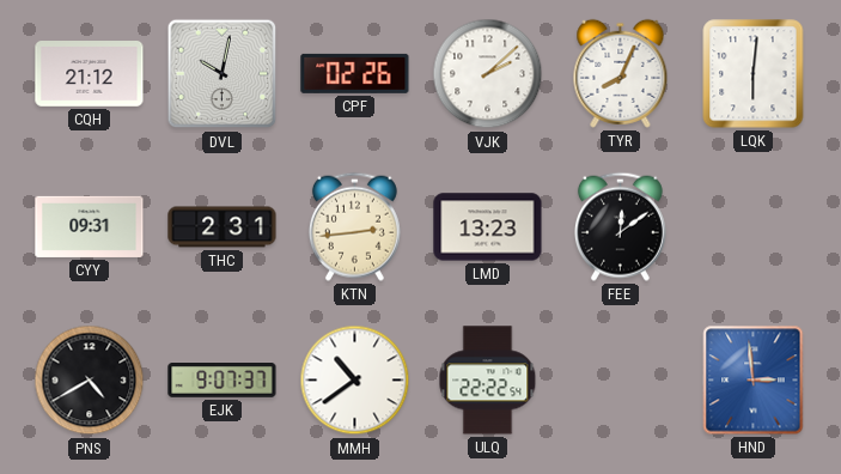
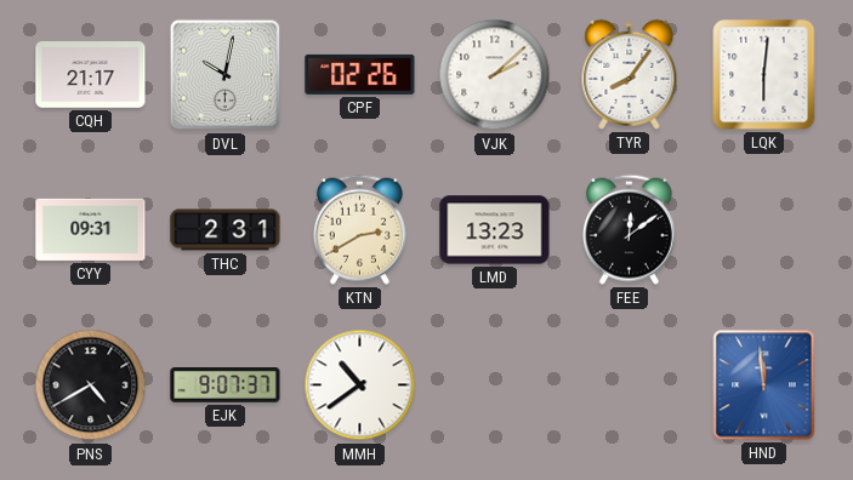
CQH: 21:12 -> 21:17 (91, 75)
TYR: 8:04 -> 8:06 (630, 74)
KTN: 2:44 -> 2:40 (359, 229)
ULQ: 22:22 -> none (488, 381)
HND: 2:59 -> 11:59 (764, 385)
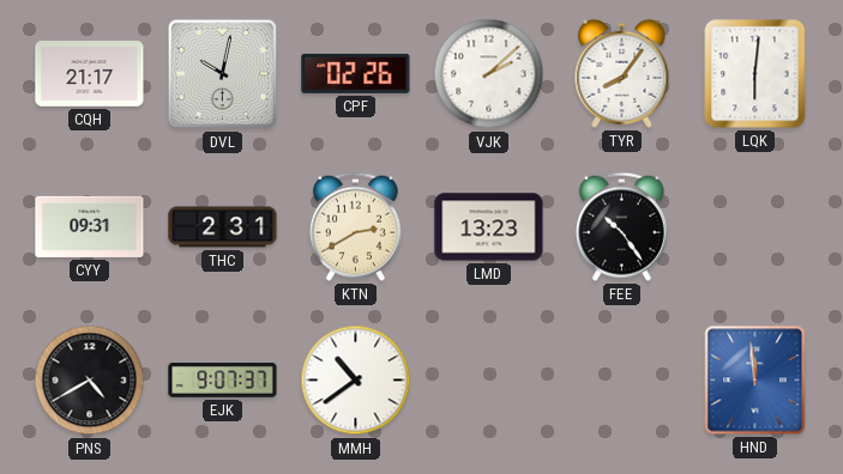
FEE: 12:09 -> 10:24 (621, 226)
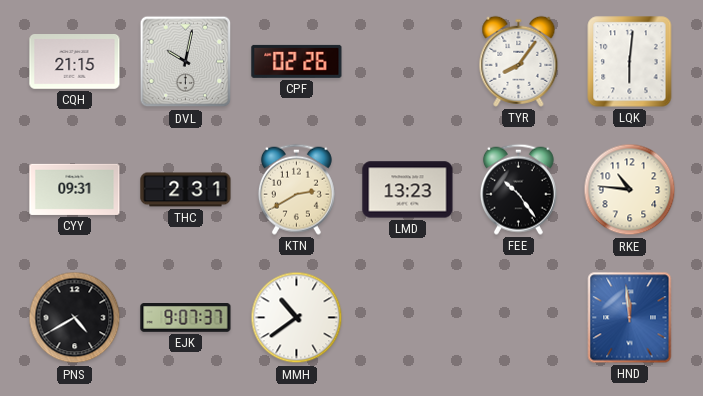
CQH: 21:17 -> 21:15 (75, 62)
VJK: 2:08 -> none (489, 74)
RKE: none -> 10:46 (630, 190)
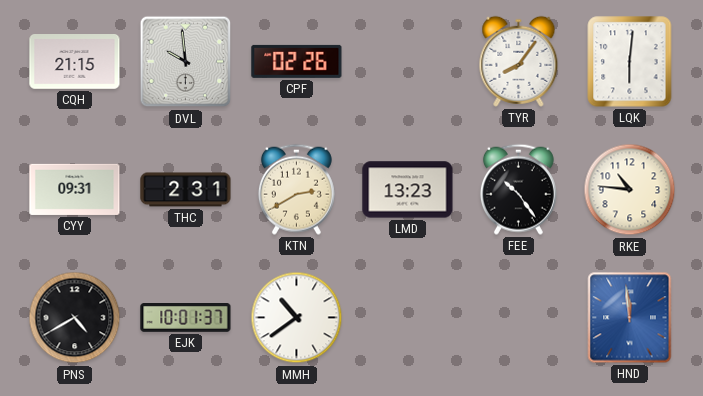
DVL: 10:02 -> 9:59 (186, 62)
EJK: 9:07 -> 10:01 (186, 318)
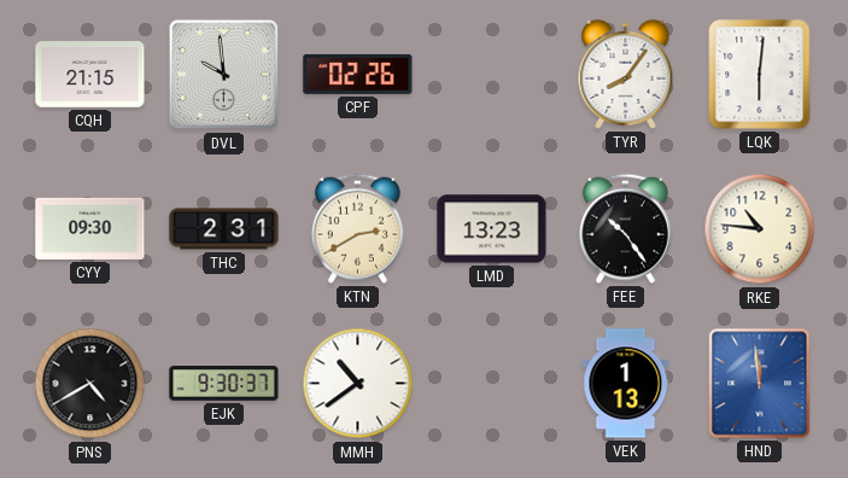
CYY: 09:31 -> 09:30 (90, 228)
EJK: 10:01 -> 9:30 (224, 384)
VEK: none -> 1:13 (626, 384)
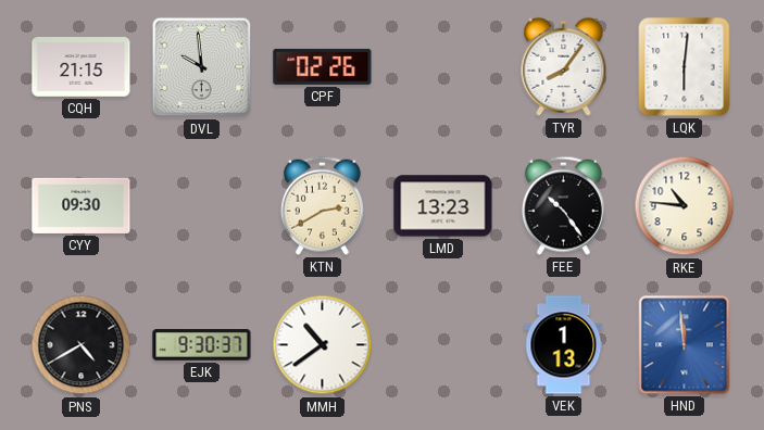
THC: 2:31 -> none (224, 229)
